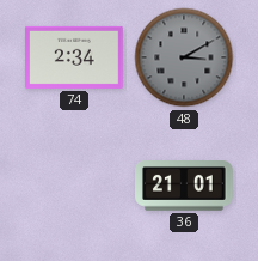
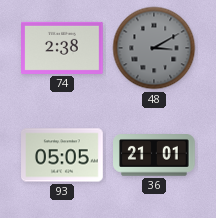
74: 2:34 -> 2:38 (63, 48)
93: none -> 05:05 (63, 155)
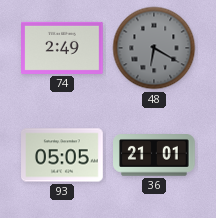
74: 2:38 -> 2:49 (63, 48)
48: 3:10 -> 6:20 (154, 48)
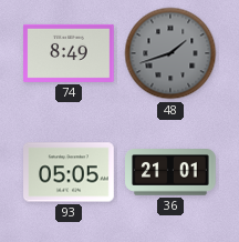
74: 2:49 -> 8:49 (70, 53)
48: 6:20 -> 1:42 (170, 53)
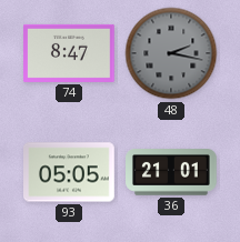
74: 8:49 -> 8:47 (70, 53)
48: 1:42 -> 2:17 (171, 53)
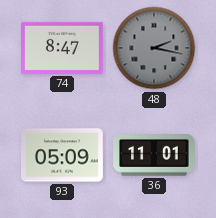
93: 05:05 -> 05:09 (63, 155)
36: 21:01 -> 11:01 (155, 156)
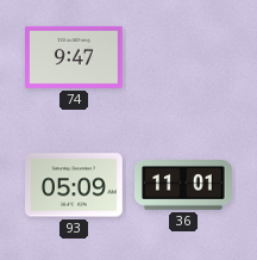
74: 8:47 -> 9:47 (75, 57)
48: 2:17 -> none (154, 48)
